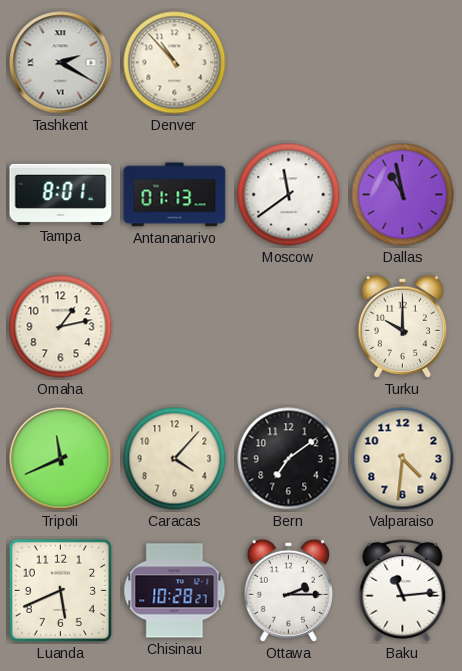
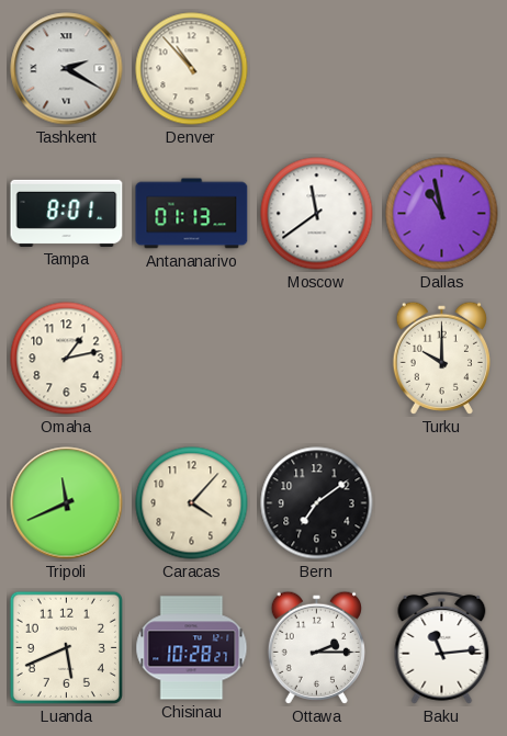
Valparaiso: 4:31 -> none (403, 459)
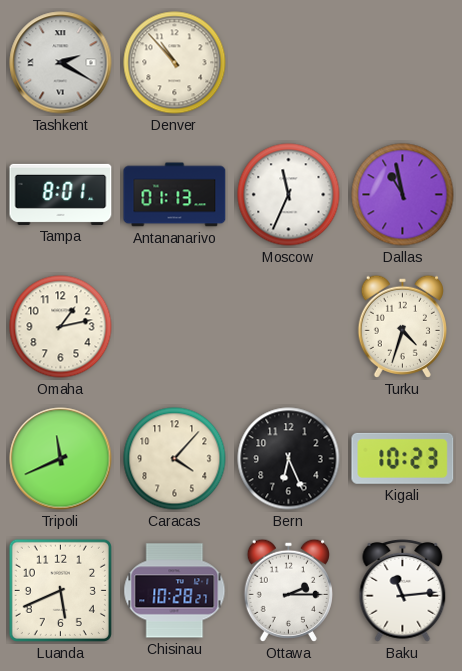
Moscow: 11:39 -> 11:34 (289, 195)
Turku: 10:00 -> 4:33 (402, 326)
Bern: 7:09 -> 6:26 (289, 459)
Kigali: none -> 10:23 (403, 458)
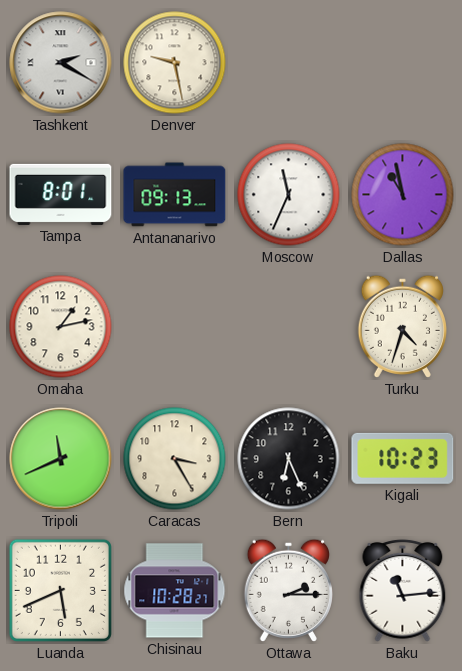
Denver: 10:53 -> 9:28 (175, 63)
Antananarivo: 01:13 -> 09:13 (175, 195)
Caracas: 4:07 -> 3:25 (175, 459)
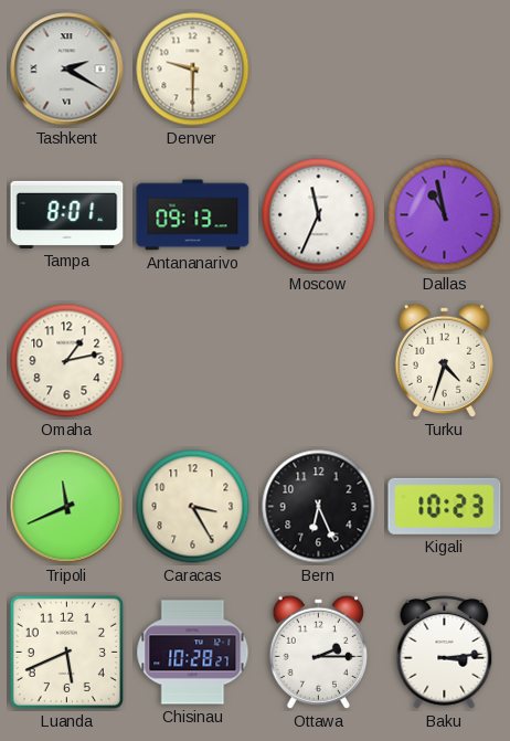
Denver: 9:28 -> 9:30 (193, 70)
Baku: 11:14 -> 3:14 (445, 652)
